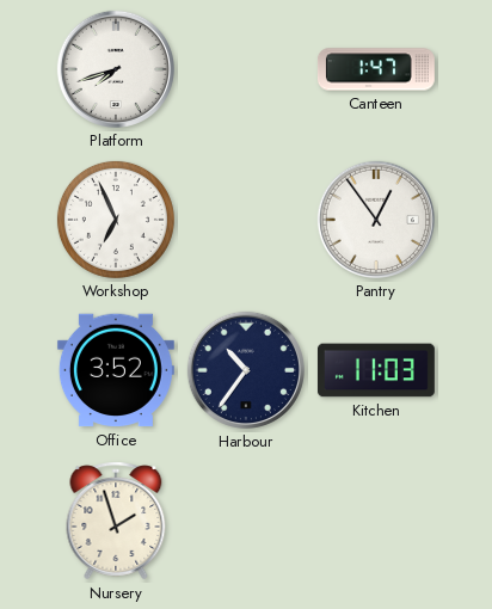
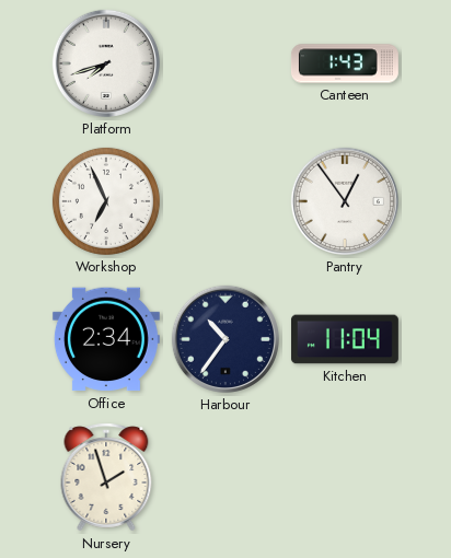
Canteen: 1:47 -> 1:43 (345, 63)
Office: 3:52 -> 2:34 (106, 339)
Kitchen: 11:03 -> 11:04 (345, 339)
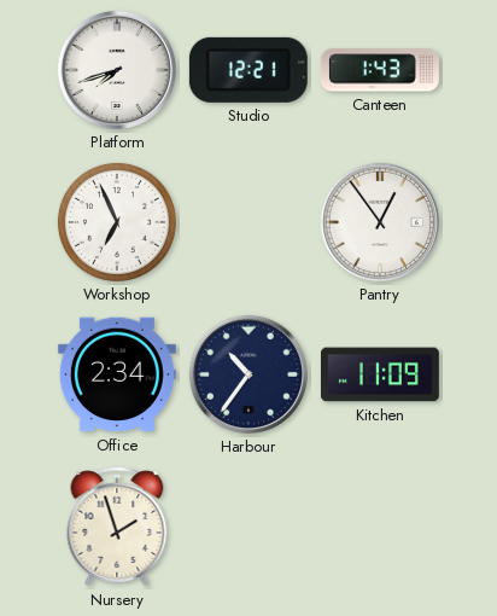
Studio: none -> 12:21 (248, 70)
Kitchen: 11:04 -> 11:09 (380, 374)
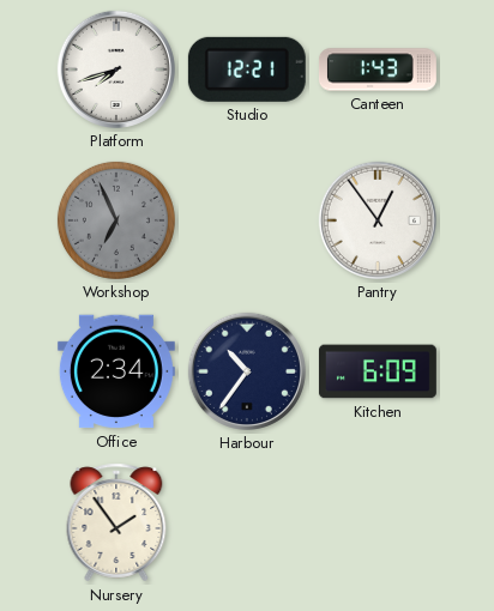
Workshop dial: white -> grey (116, 220)
Kitchen: 11:09 -> 6:09 (378, 371)
Nursery: 1:57 -> 1:54 (116, 522)
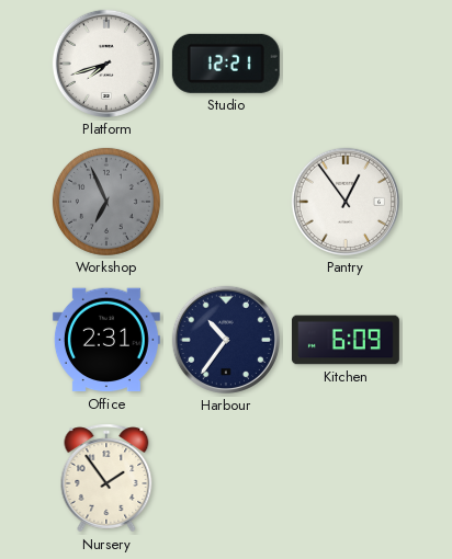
Canteen: 1:43 -> none (378, 69)
Office: 2:34 -> 2:31 (106, 340)
